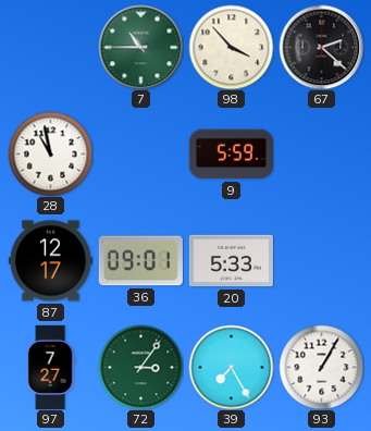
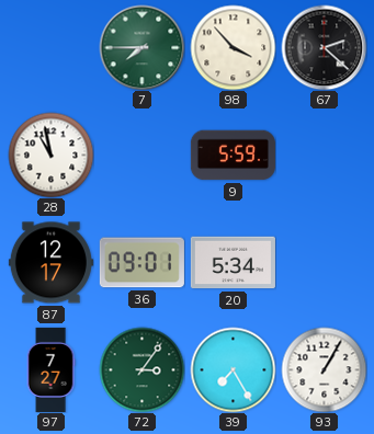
7: 10:45 -> 7:45 (141, 47)
20: 5:33 -> 5:34 (233, 263)
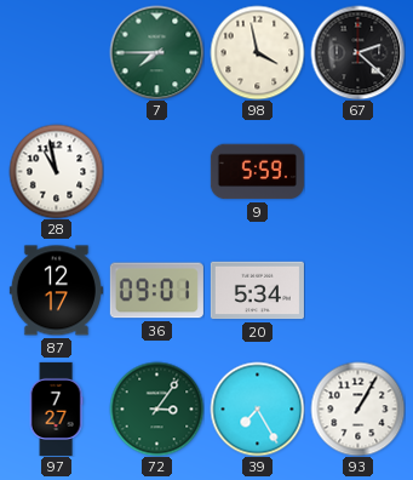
98: 3:53 -> 3:58 (257, 52)
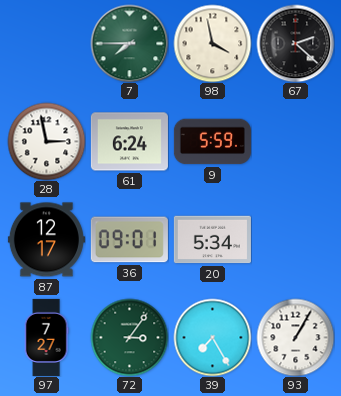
28: 10:58 -> 2:58 (46, 141)
61: none -> 6:24 (129, 142)
